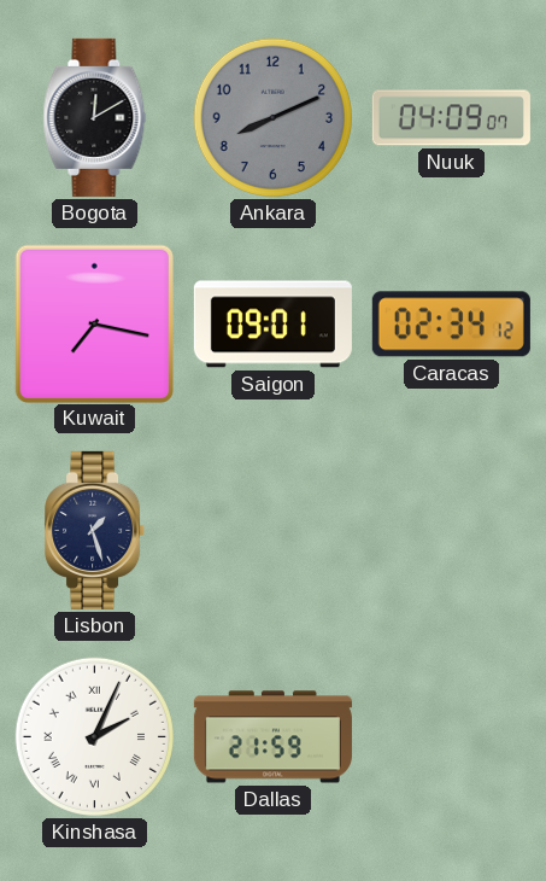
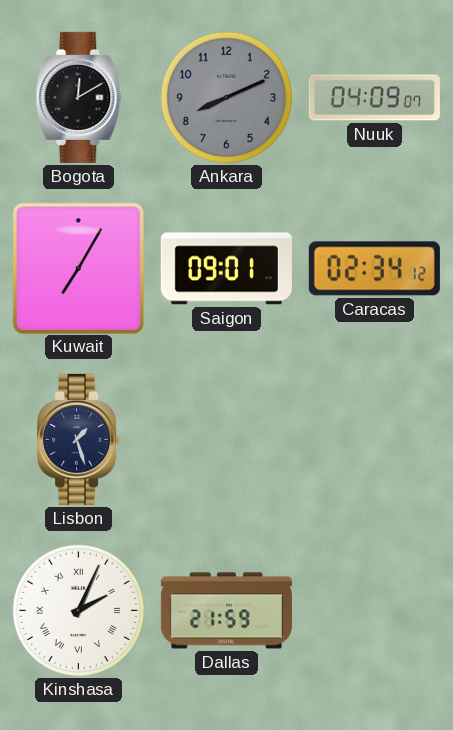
Kuwait: 7:17 -> 7:05 (78, 268)
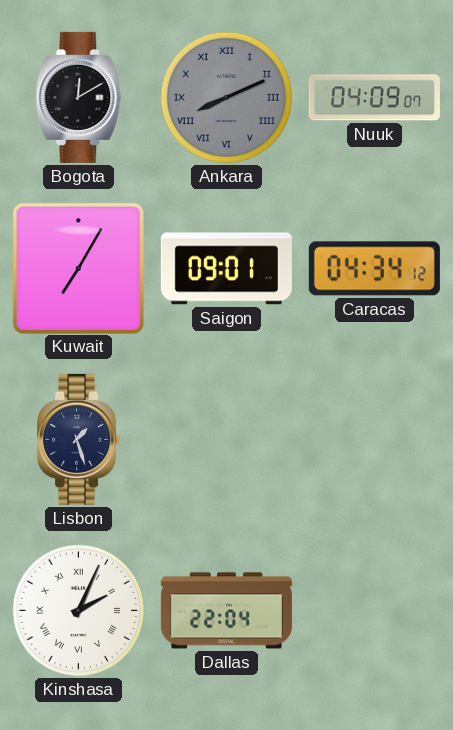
Ankara numerals: Arabic -> Roman (226, 97)
Caracas: 02:34 -> 04:34 (374, 269)
Dallas: 21:59 -> 22:04 (226, 611)
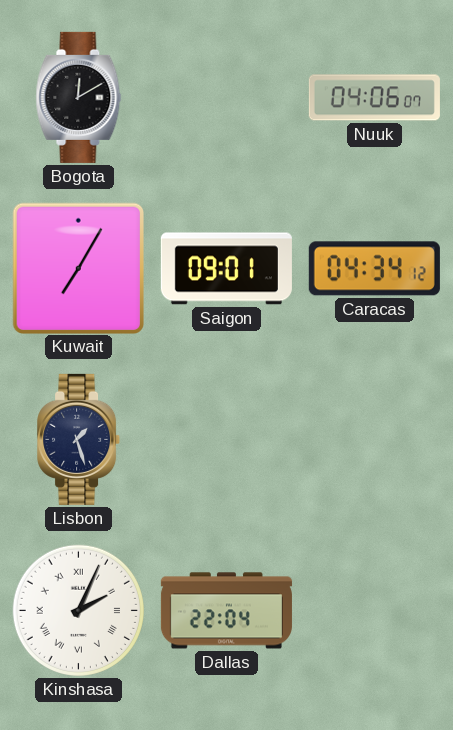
Ankara: 8:11 -> none (226, 97)
Nuuk: 04:09 -> 04:06 (374, 98)
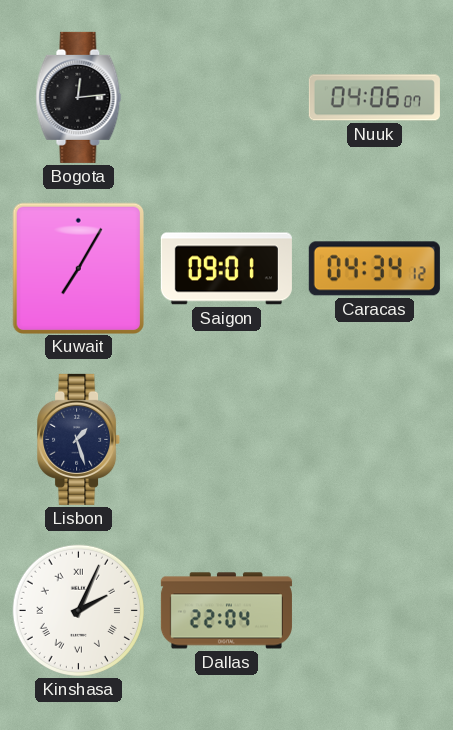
Bogota: 12:10 -> 12:14 (79, 97)
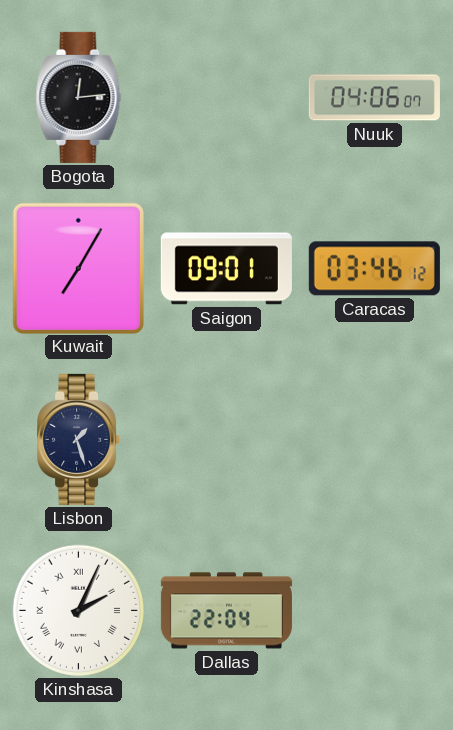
Caracas: 04:34 -> 03:46 (374, 269)
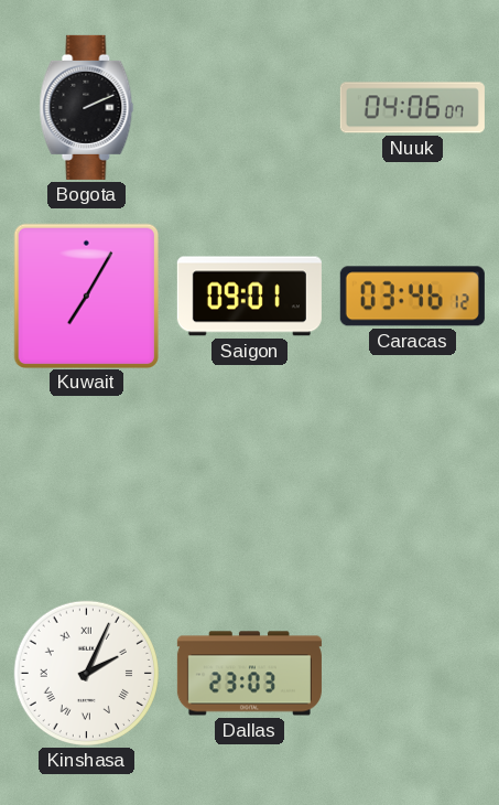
Bogota: 12:14 -> 2:11 (87, 107)
Lisbon: 1:27 -> none (79, 439)
Dallas: 22:04 -> 23:03 (249, 674)
